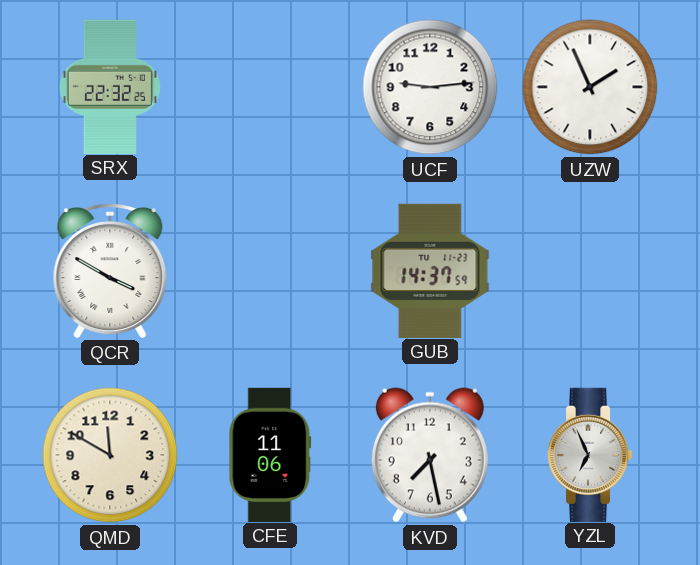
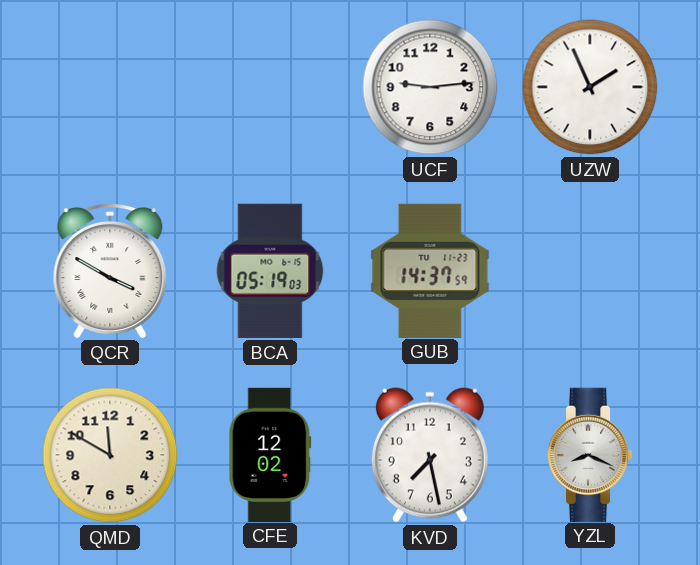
SRX: 22:32 -> none (110, 86)
BCA: none -> 05:19 (270, 271)
CFE: 11:06 -> 12:02 (270, 454)
YZL: 6:56 -> 8:19 (590, 454)
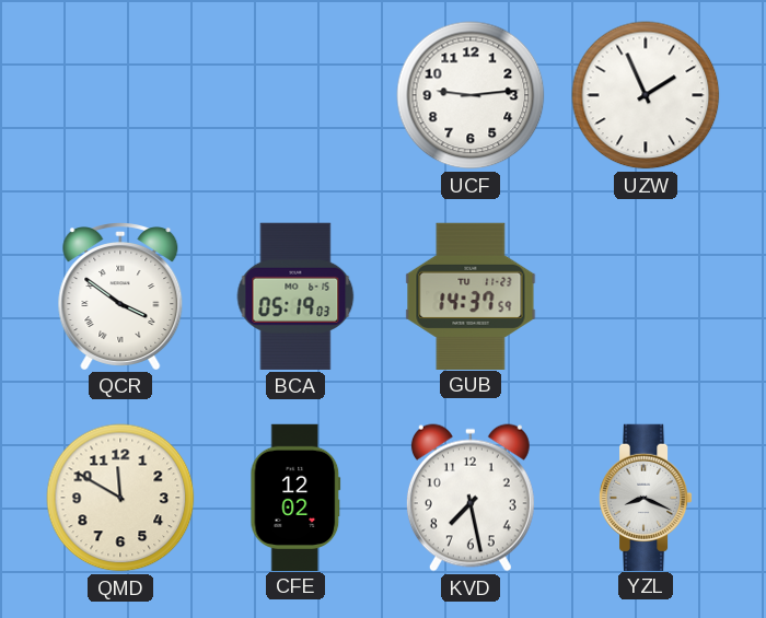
QCR: 3:50 -> 3:51 (120, 296)
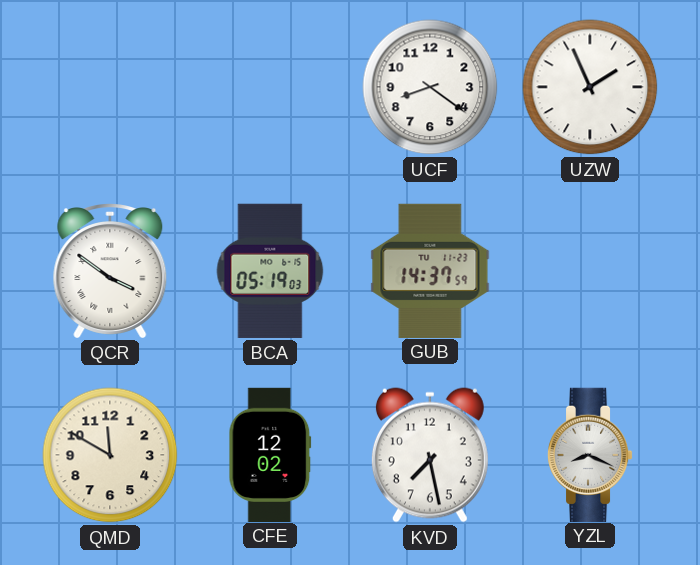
UCF: 9:14 -> 8:21 (430, 87)
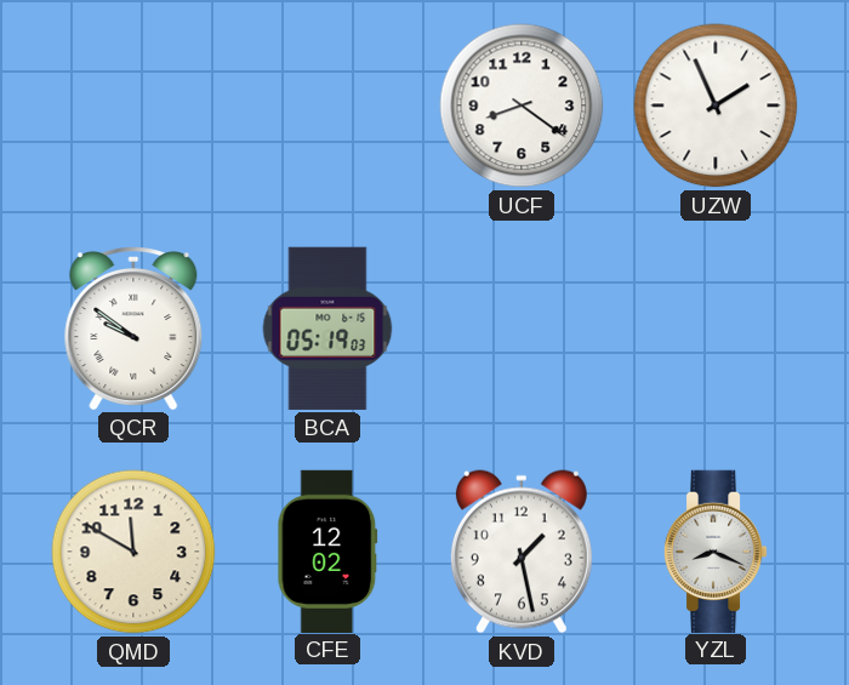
QCR: 3:51 -> 9:51 (133, 329)
GUB: 14:37 -> none (430, 270)
KVD: 7:28 -> 1:28 (522, 552)
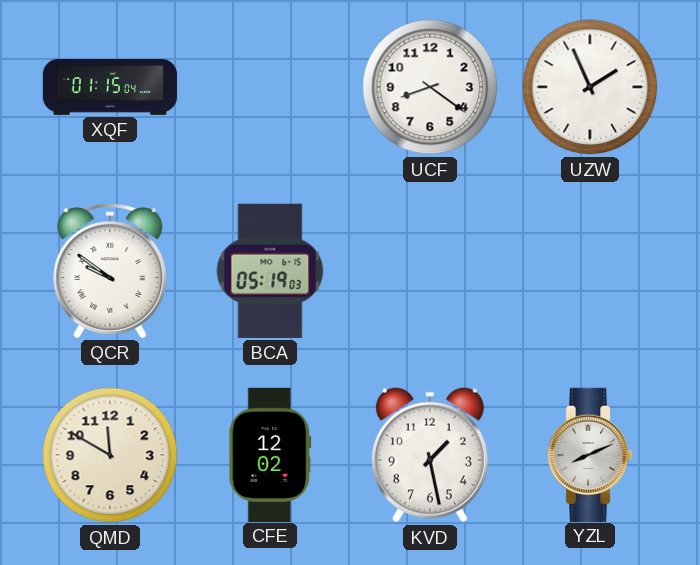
XQF: none -> 01:15 (110, 88)
YZL: 8:19 -> 8:11 (590, 454)
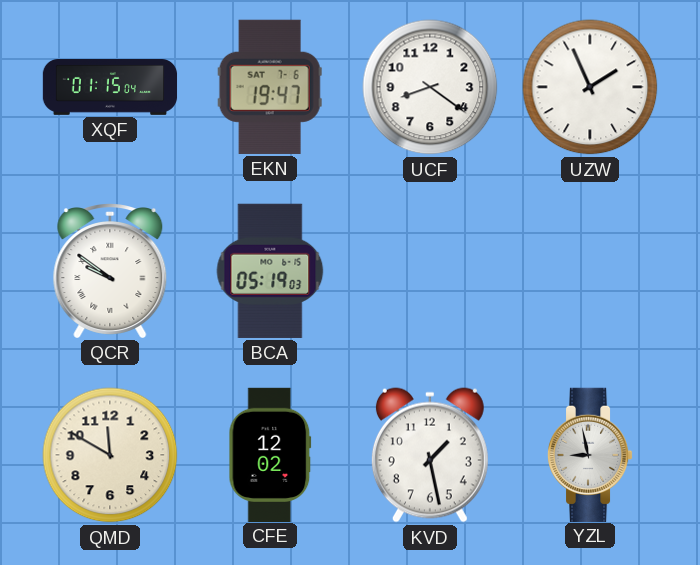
EKN: none -> 19:47 (270, 87)
YZL: 8:11 -> 8:58 (590, 454)
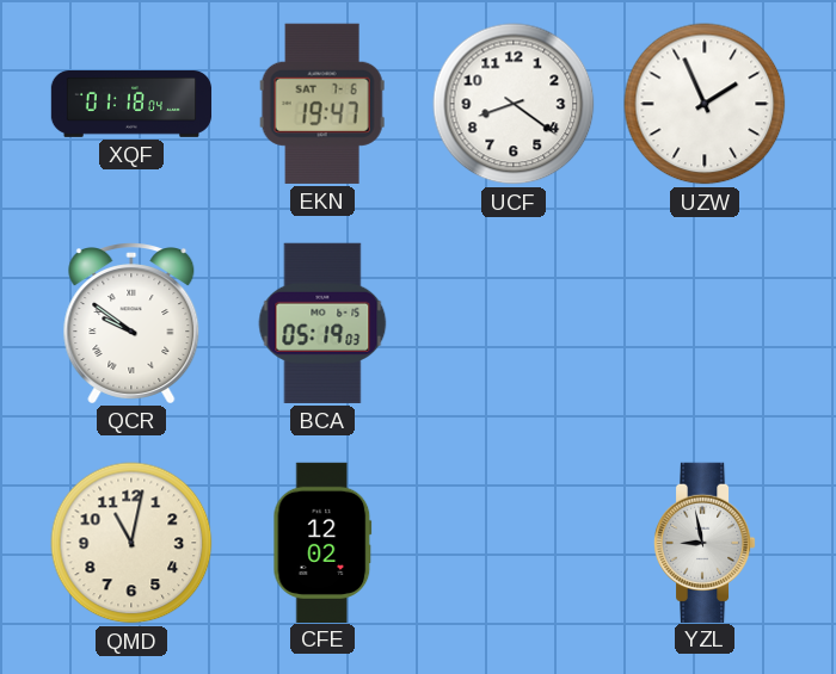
XQF: 01:15 -> 01:18 (131, 105)
QMD: 11:50 -> 11:02 (131, 543)
KVD: 1:28 -> none (430, 455)
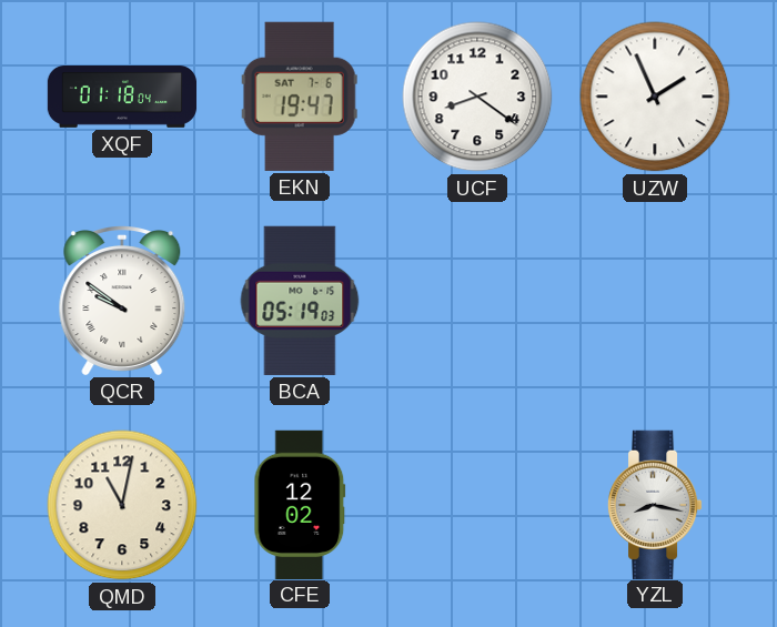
YZL: 8:58 -> 8:17 (655, 504)
